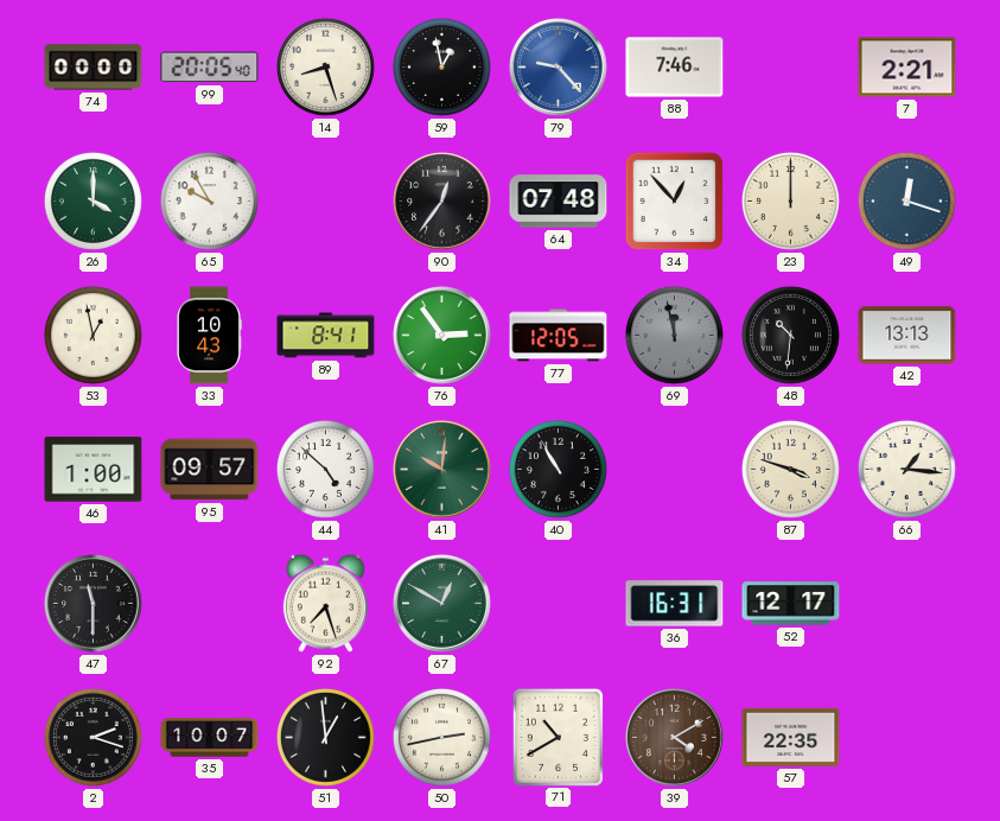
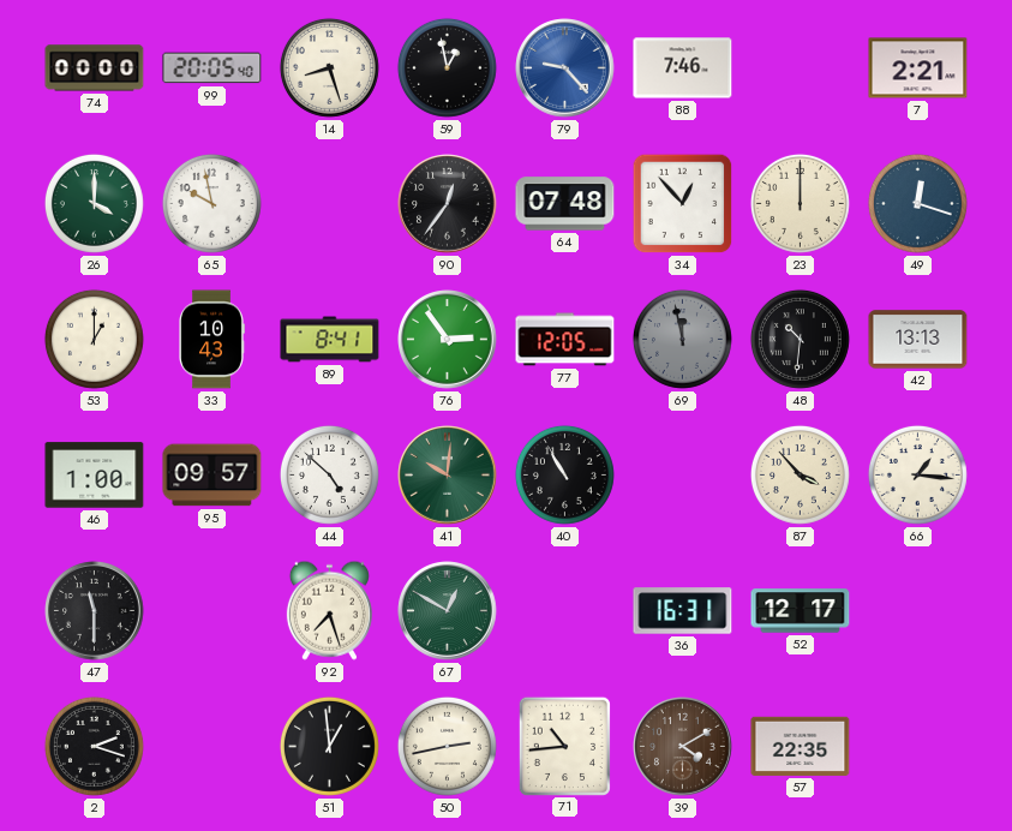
65: 9:55 -> 9:58 (211, 203)
53: 12:58 -> 1:00 (94, 339)
87: 3:48 -> 3:53 (800, 474)
35: 10:07 -> none (210, 738)
71: 10:40 -> 10:44 (564, 746)
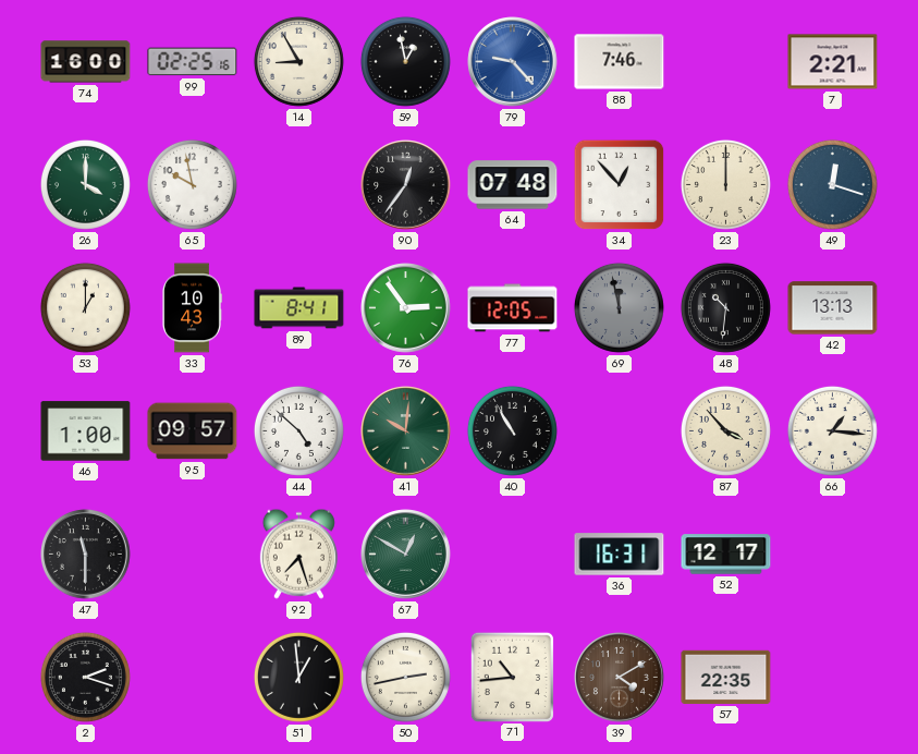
74: 00:00 -> 16:00 (86, 62)
99: 20:05 -> 02:25 (193, 62)
14: 8:27 -> 8:55 (298, 61)
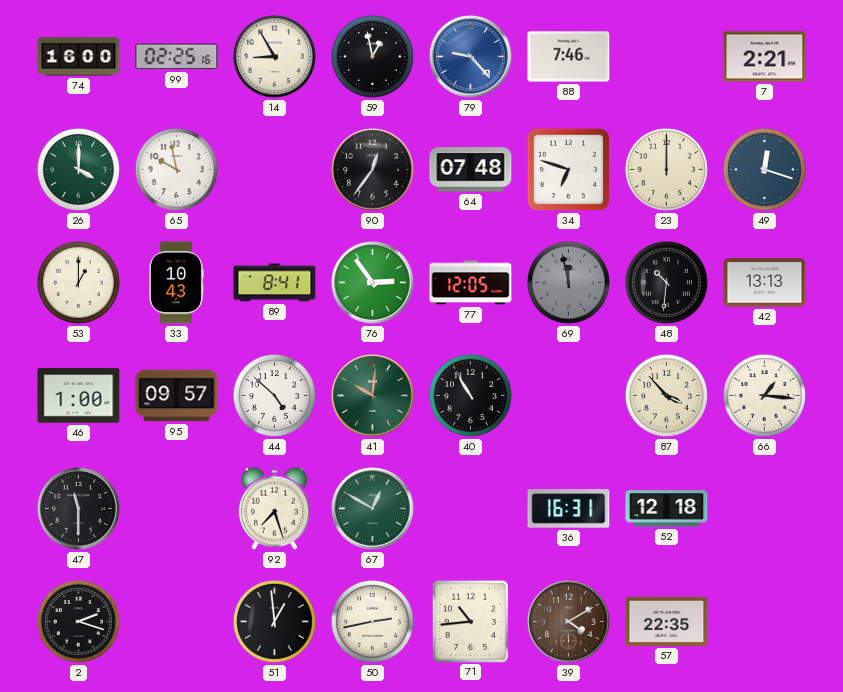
34: 12:53 -> 6:48 (569, 170)
52: 12:17 -> 12:18 (667, 509)
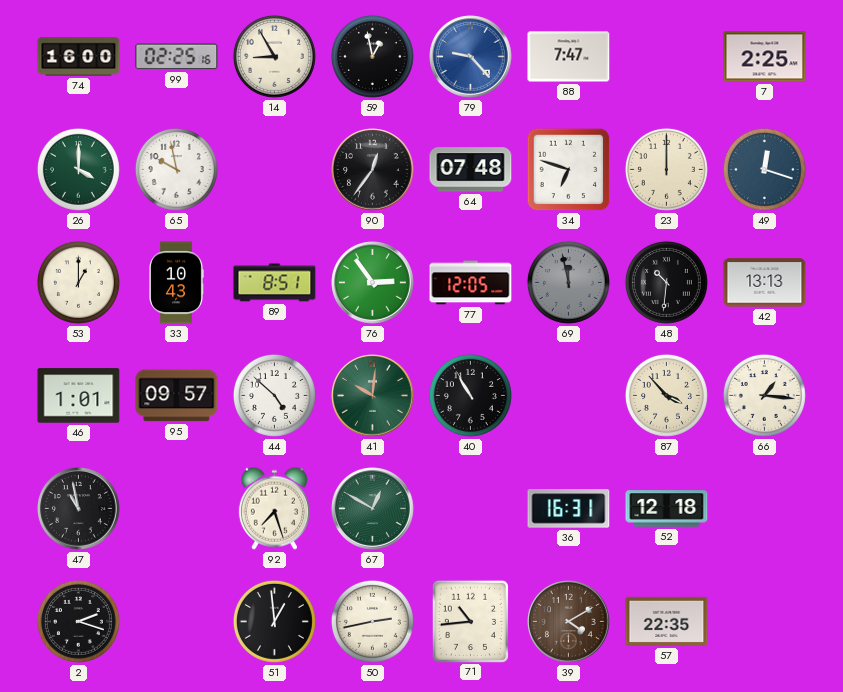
88: 7:46 -> 7:47 (569, 57)
7: 2:21 -> 2:25 (765, 57)
89: 8:41 -> 8:51 (275, 283)
46: 1:00 -> 1:01 (79, 396)
47: 11:30 -> 10:58 (79, 509)
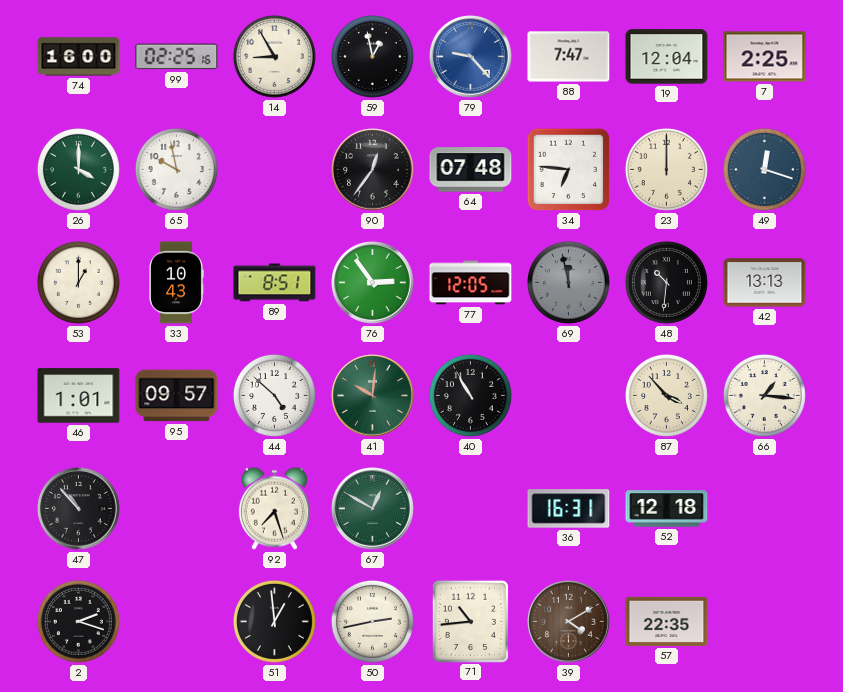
19: none -> 12:04 (667, 57)
34: 6:48 -> 6:46 (569, 170)
47: 10:58 -> 10:53 (79, 509)
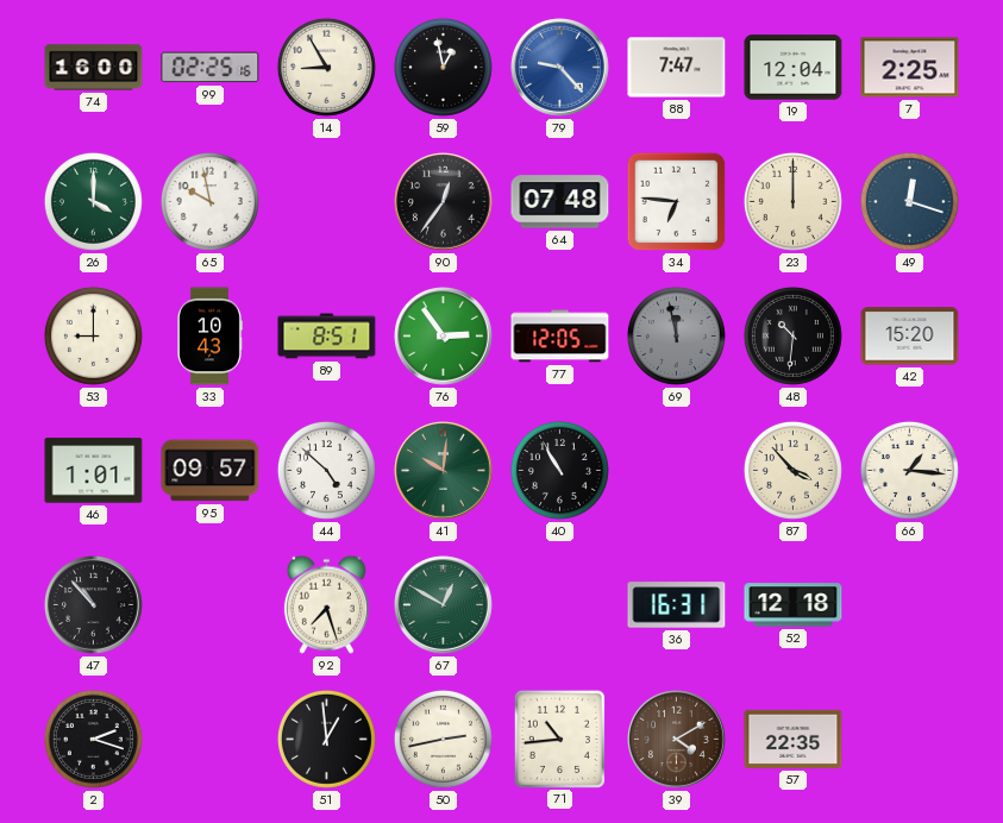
53: 1:00 -> 9:00 (93, 335)
42: 13:13 -> 15:20 (910, 337)
